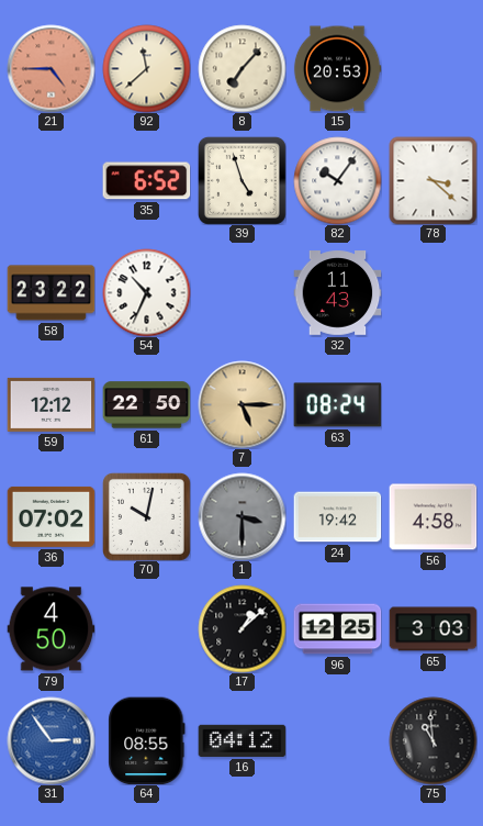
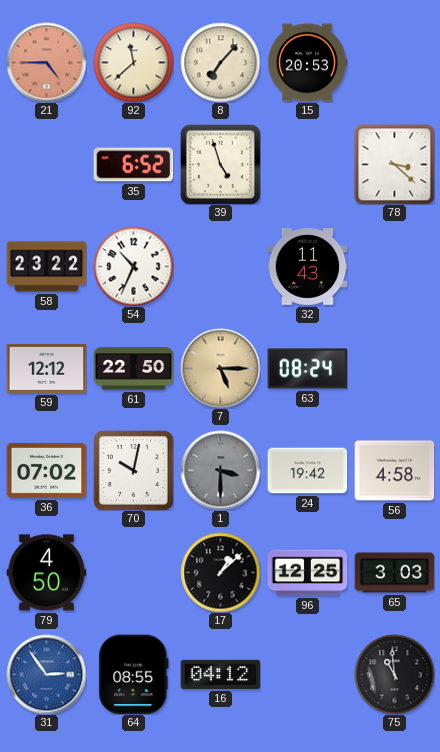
82: 10:06 -> none (337, 180)
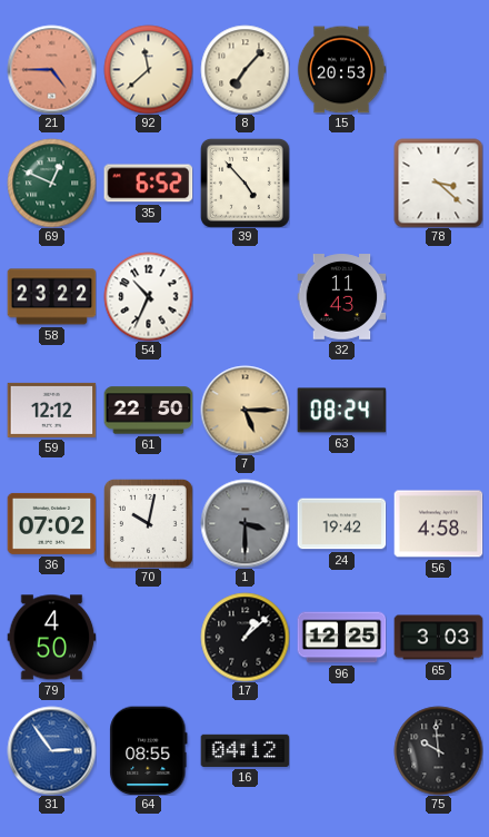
69: none -> 12:49 (51, 183)
39: 4:57 -> 4:53 (244, 183)
75: 10:59 -> 9:59 (438, 750)
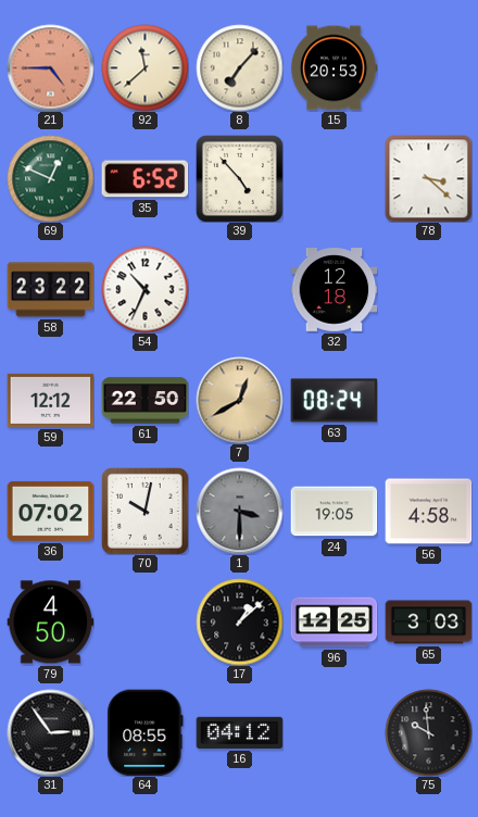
32: 11:43 -> 12:18 (334, 290)
7: 5:15 -> 12:40 (239, 400)
24: 19:42 -> 19:05 (334, 512)
31 dial: blue -> black (50, 732)
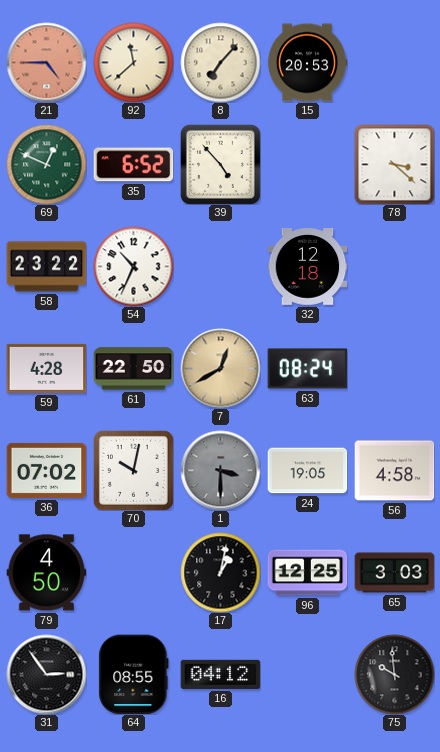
59: 12:12 -> 4:28 (46, 368)
17: 1:08 -> 1:02 (220, 572)
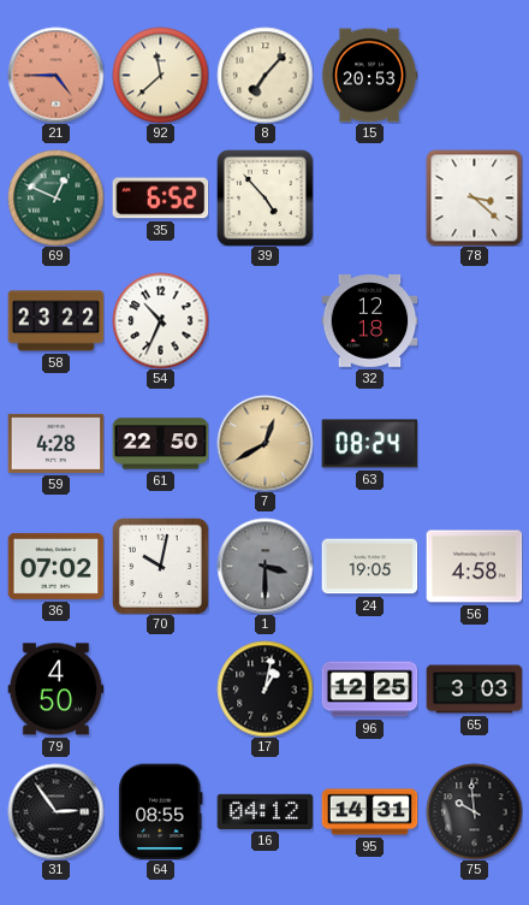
95: none -> 14:31 (369, 812)
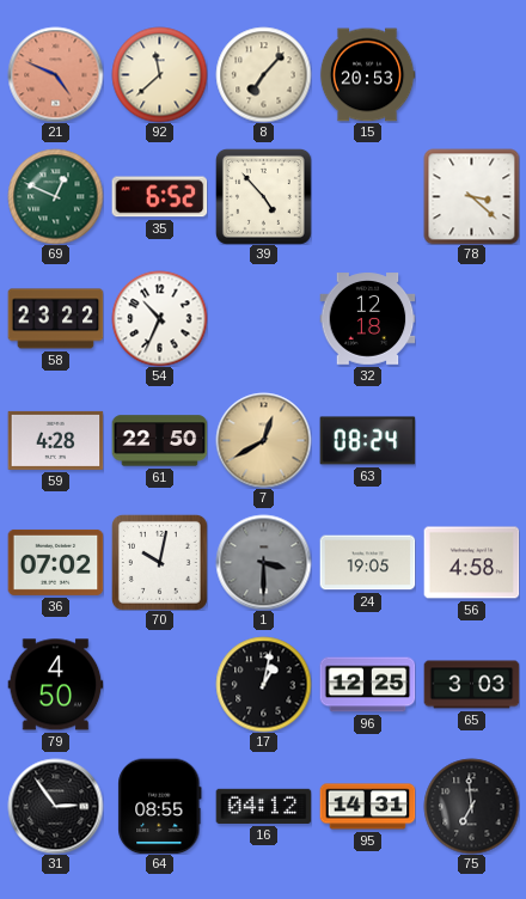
21: 4:45 -> 4:49 (55, 74)
75: 9:59 -> 6:59 (471, 806)
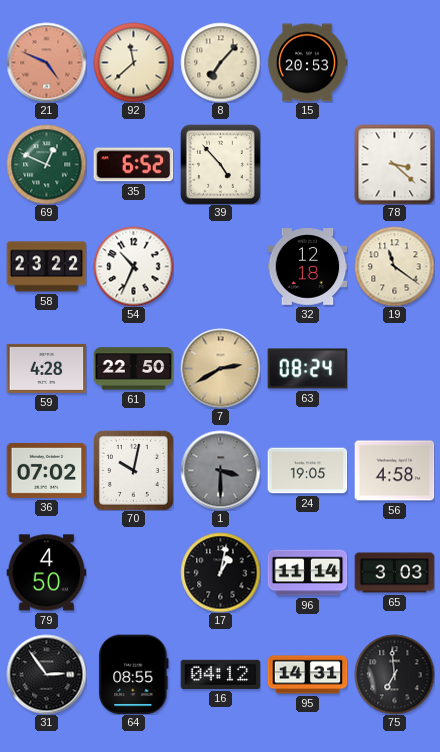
19: none -> 11:21 (394, 266)
7: 12:40 -> 2:40 (220, 368)
96: 12:25 -> 11:14 (307, 573)
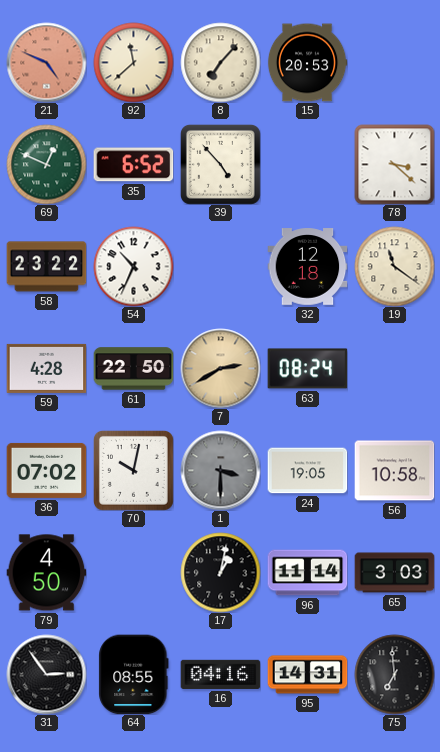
56: 4:58 -> 10:58 (394, 471)
16: 04:12 -> 04:16 (220, 674)
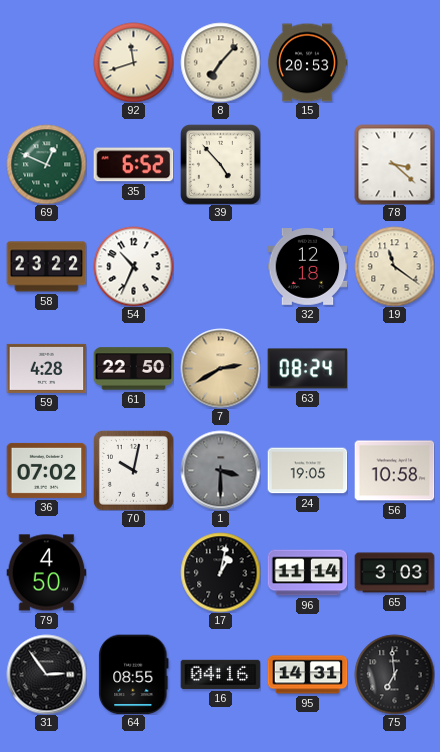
21: 4:49 -> none (46, 62)
92: 11:38 -> 11:42 (133, 62)
